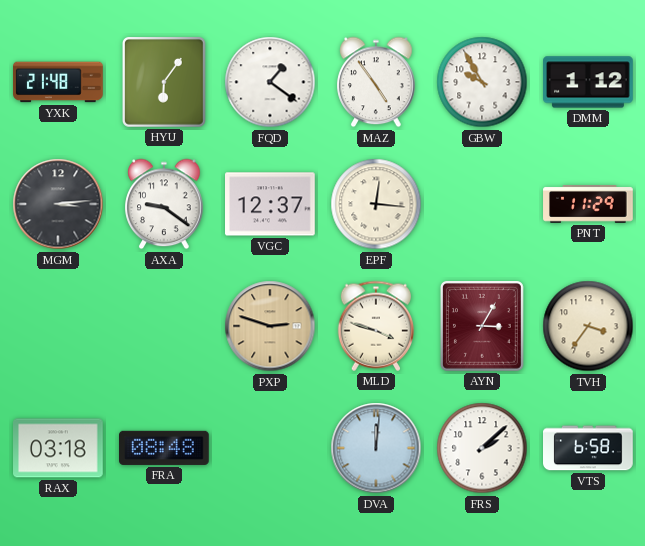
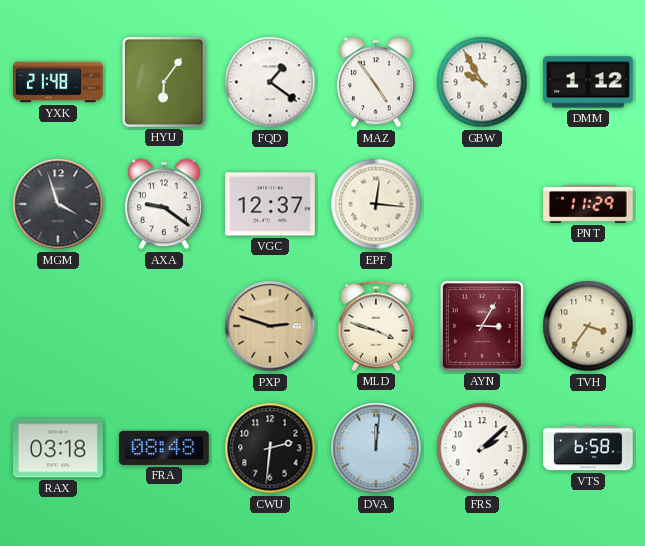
MGM: 3:14 -> 3:57 (58, 204)
CWU: none -> 2:31 (270, 448)
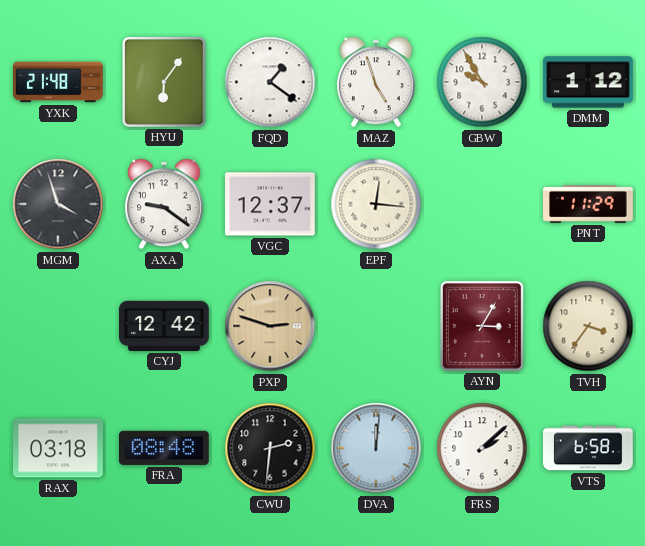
MAZ: 4:54 -> 4:57 (376, 82)
CYJ: none -> 12:42 (165, 326)
MLD: 3:48 -> none (375, 326)
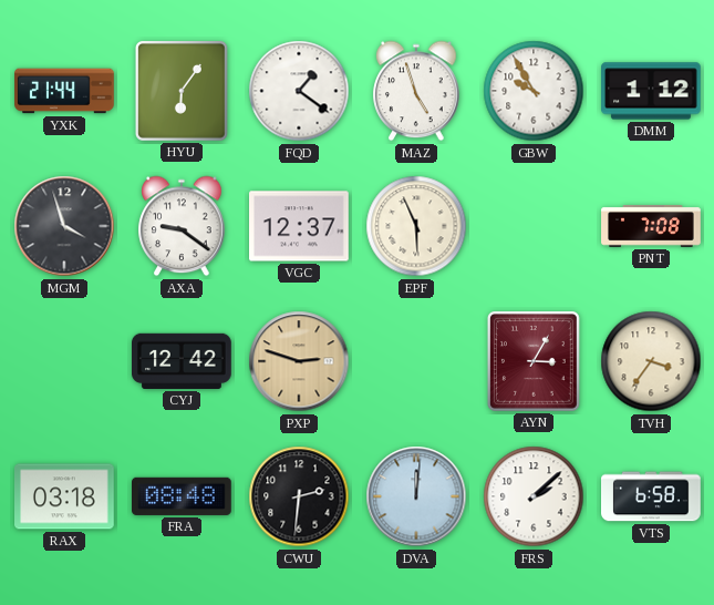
YXK: 21:48 -> 21:44 (64, 91)
EPF: 12:16 -> 5:56 (416, 226)
PNT: 11:29 -> 7:08 (651, 226)
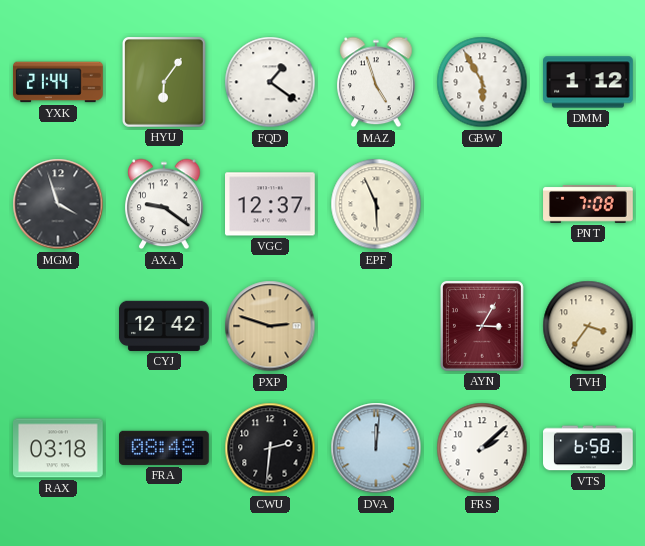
GBW: 9:55 -> 5:55 (482, 82)
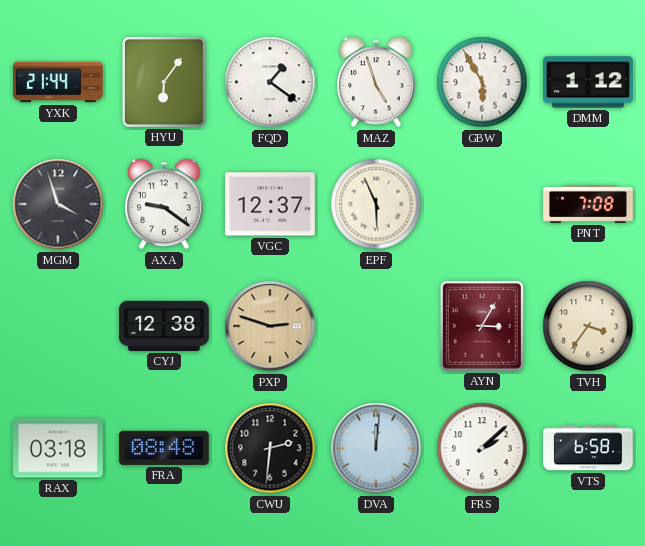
CYJ: 12:42 -> 12:38 (165, 326)
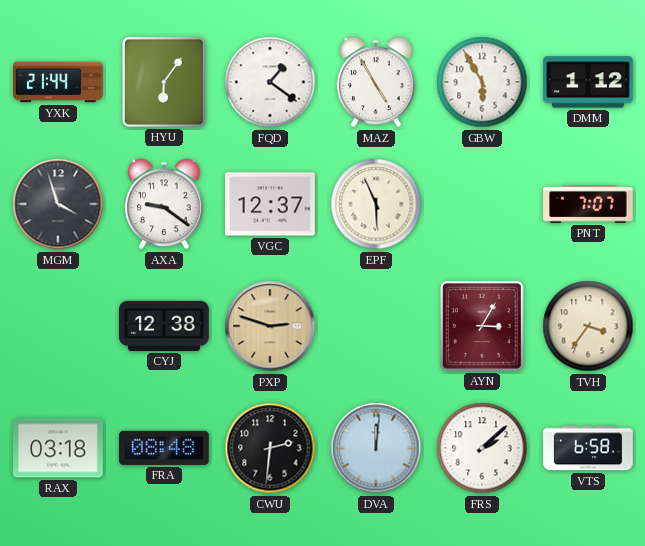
MAZ: 4:57 -> 4:55 (376, 82)
PNT: 7:08 -> 7:07 (588, 204)
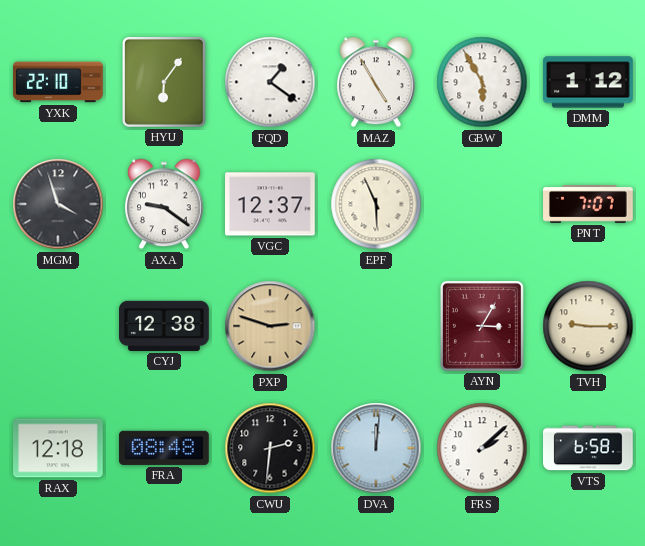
YXK: 21:44 -> 22:10 (58, 82)
TVH: 3:36 -> 9:15 (588, 326)
RAX: 03:18 -> 12:18 (59, 448)
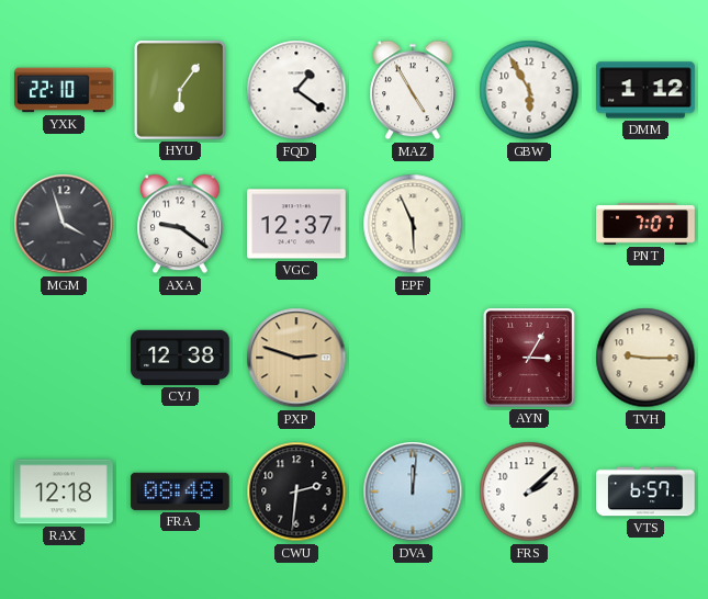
VTS: 6:58 -> 6:57 (647, 491)
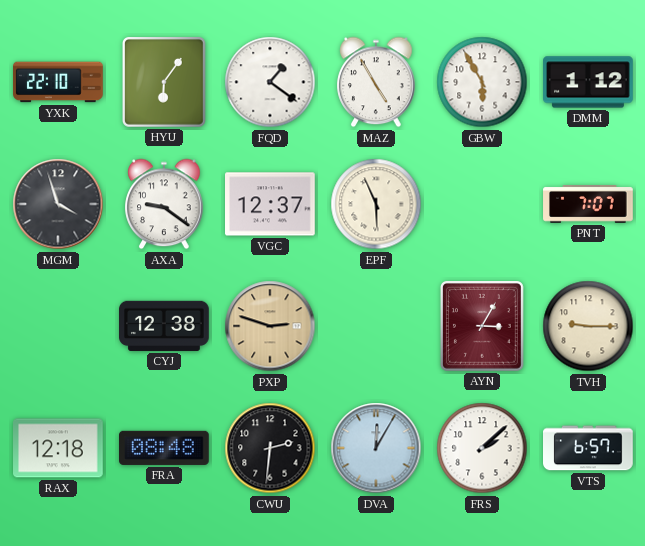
DVA: 12:01 -> 12:05 (376, 448)
